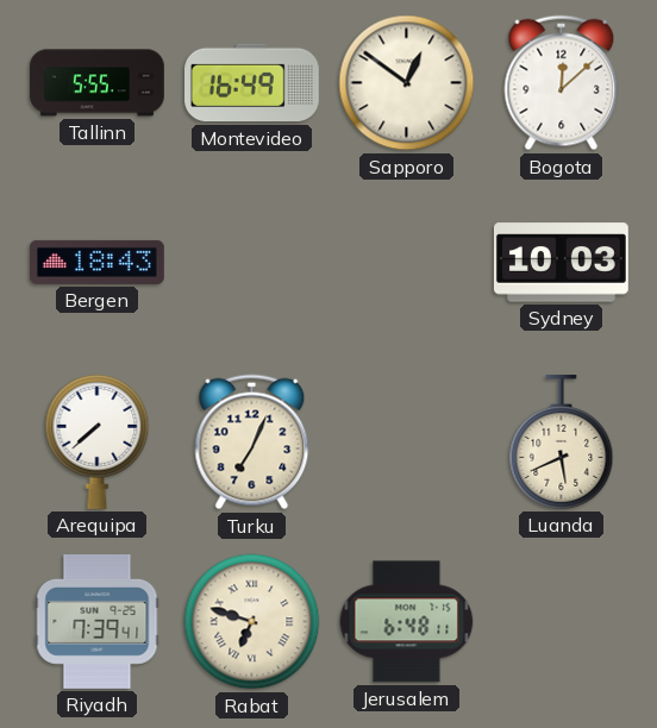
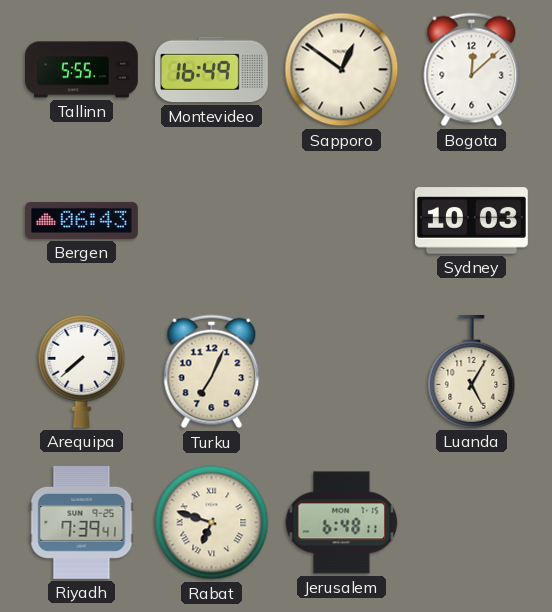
Bergen: 18:43 -> 06:43 (82, 220)
Luanda: 5:41 -> 5:05 (472, 371)
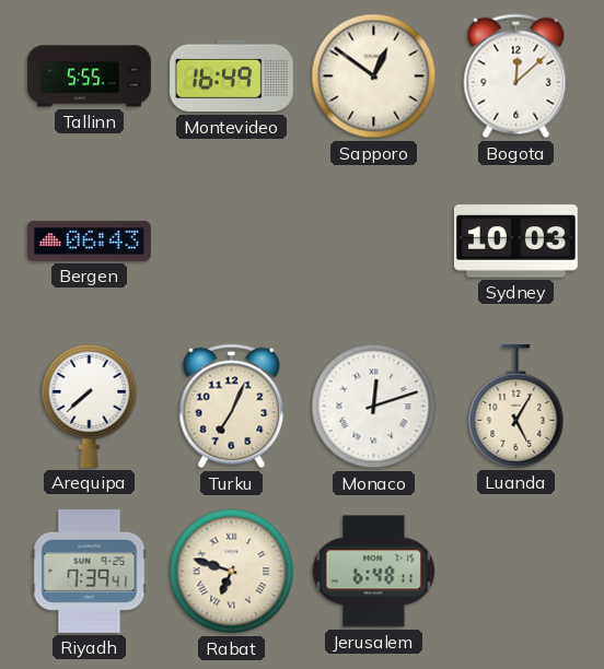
Monaco: none -> 12:12 (374, 407)
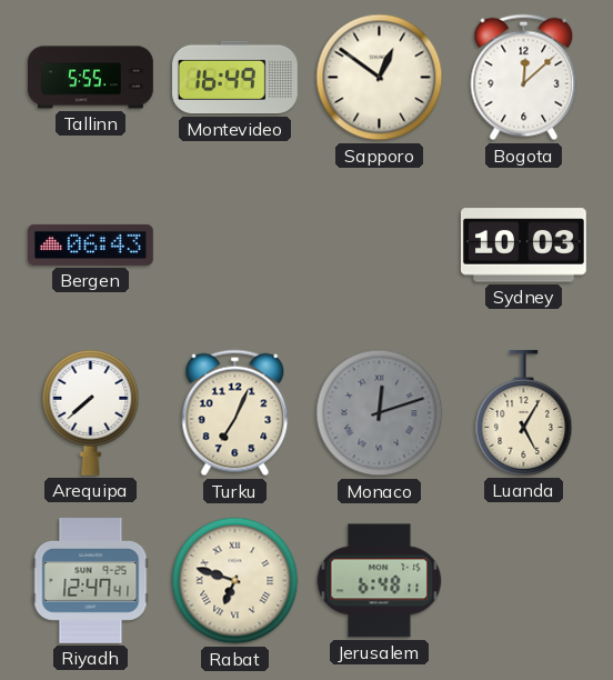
Monaco dial: white -> grey (380, 413)
Riyadh: 7:39 -> 12:47 (91, 581)
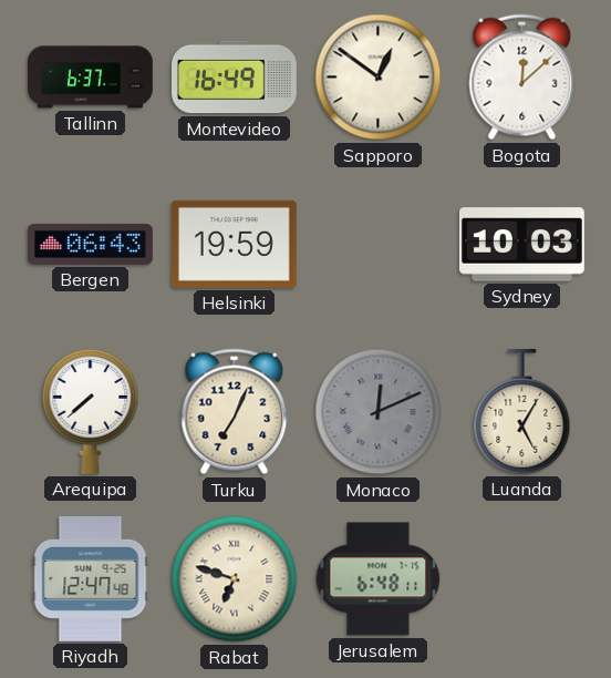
Tallinn: 5:55 -> 6:37 (91, 78)
Helsinki: none -> 19:59 (234, 244)
Monaco: 12:12 -> 12:11 (379, 412)
Riyadh: 12:47:41 -> 12:47:48 (91, 579)
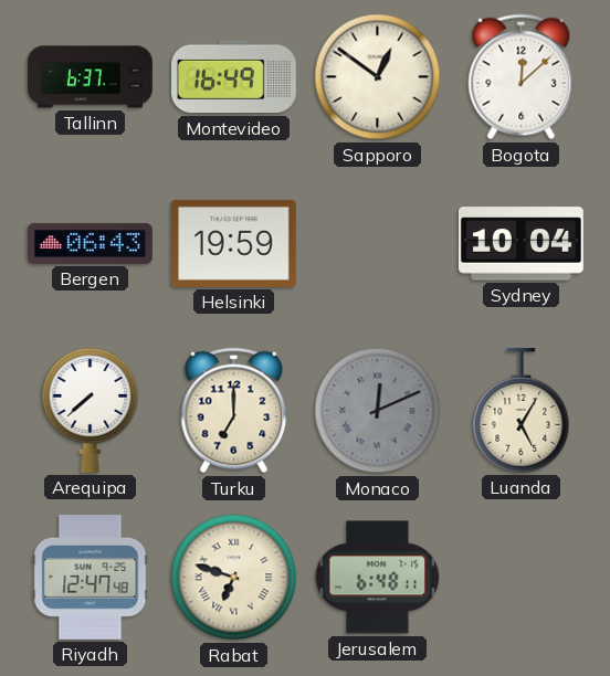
Sydney: 10:03 -> 10:04 (520, 244)
Turku: 7:04 -> 7:00 (234, 411)
